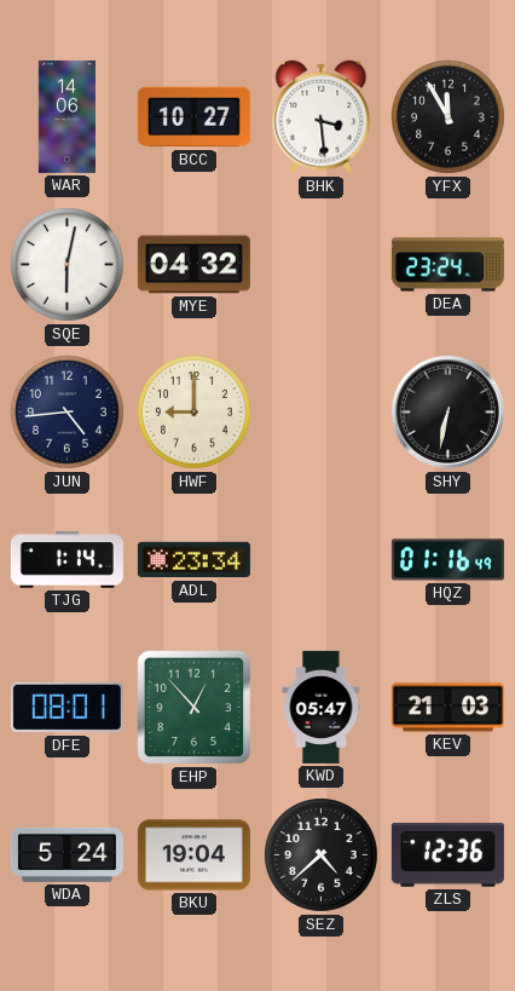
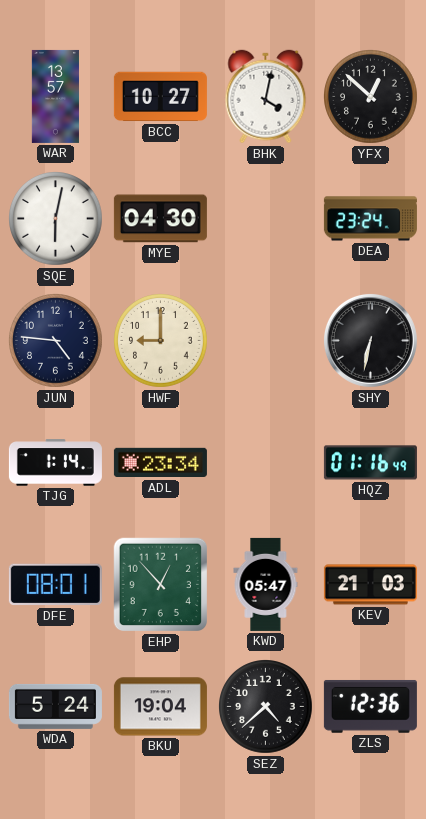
WAR: 14:06 -> 13:57 (55, 96)
BHK: 3:29 -> 4:02 (266, 97)
YFX: 11:55 -> 12:52 (371, 97)
MYE: 04:32 -> 04:30 (160, 219)
JUN: 4:44 -> 4:46 (56, 341)
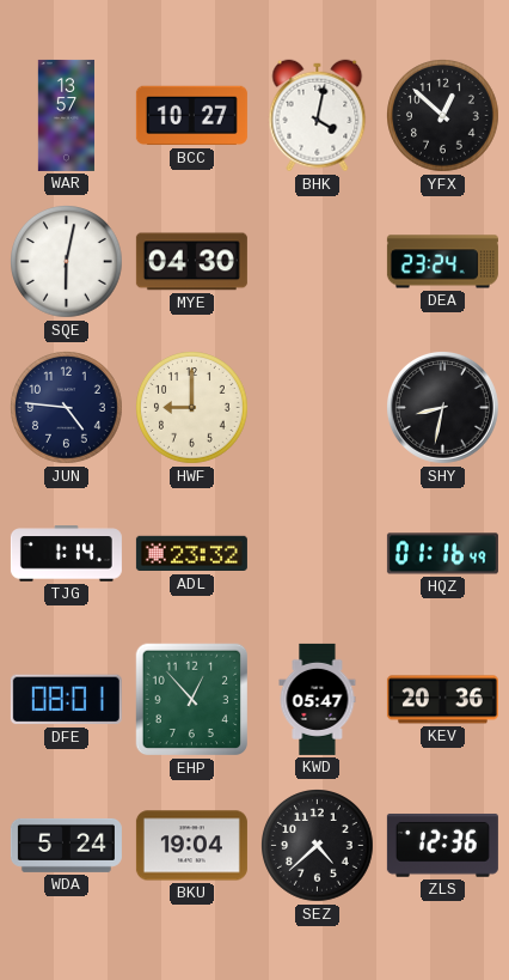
SHY: 6:32 -> 8:32 (442, 407)
ADL: 23:34 -> 23:32 (191, 554)
KEV: 21:03 -> 20:36 (442, 700)
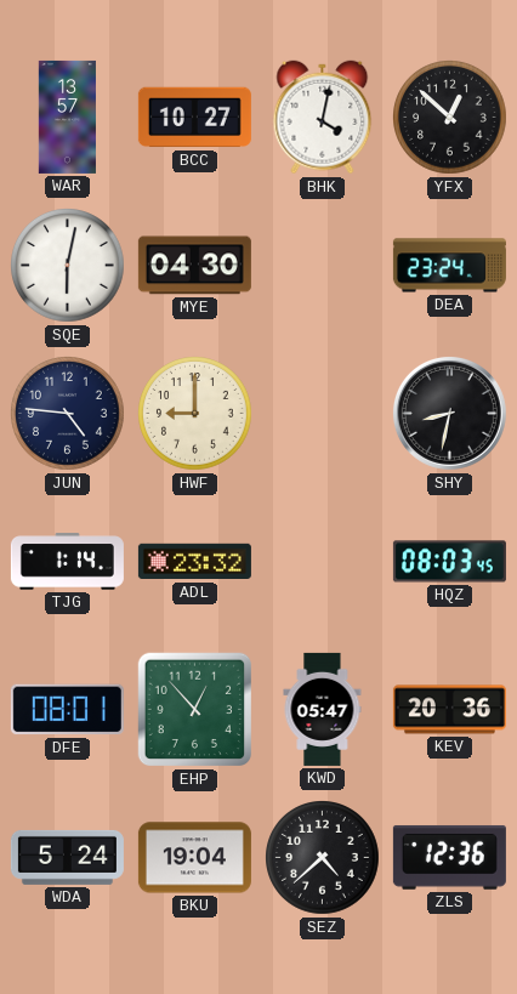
HQZ: 01:16 -> 08:03 (449, 562)
